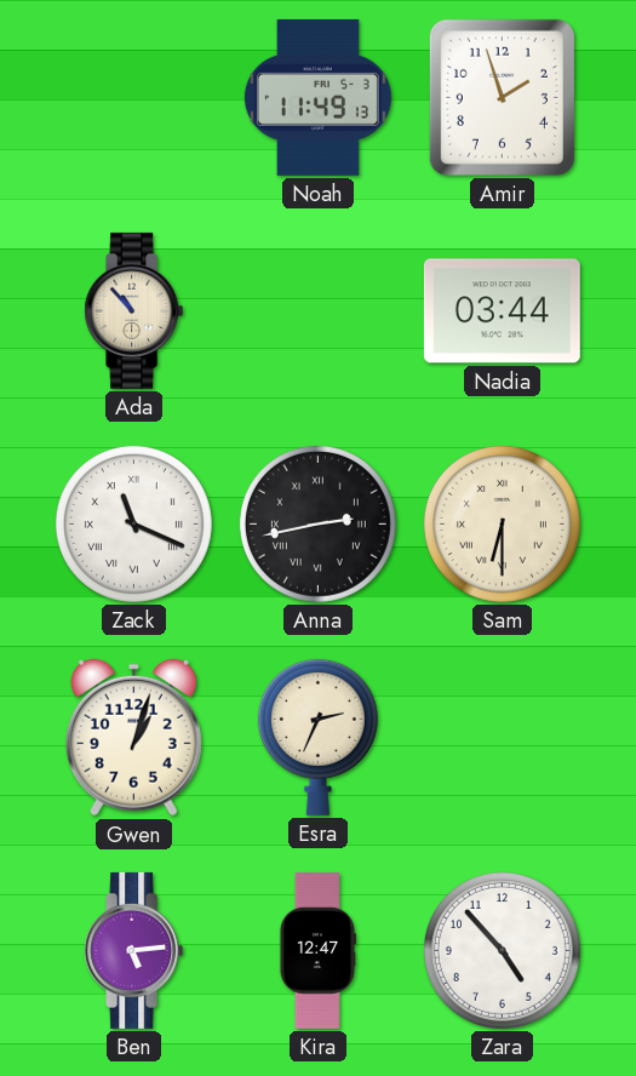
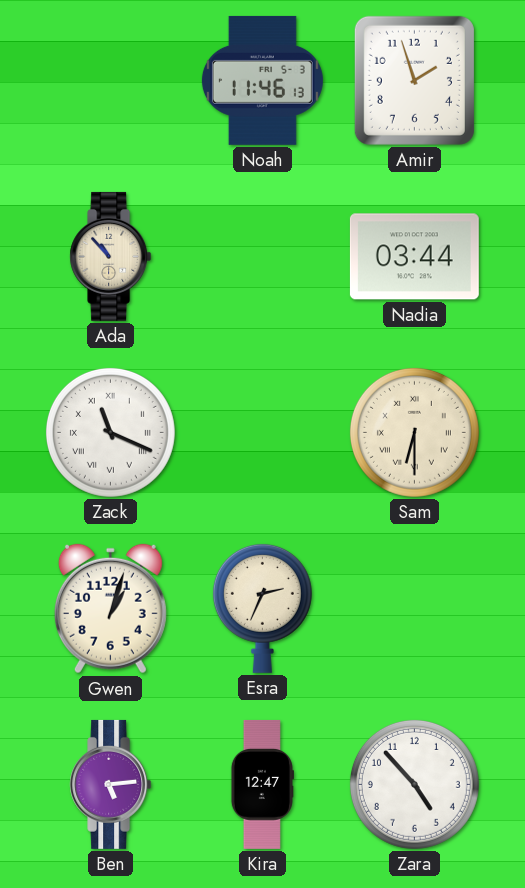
Noah: 11:49 -> 11:46 (262, 80)
Anna: 2:43 -> none (317, 523)
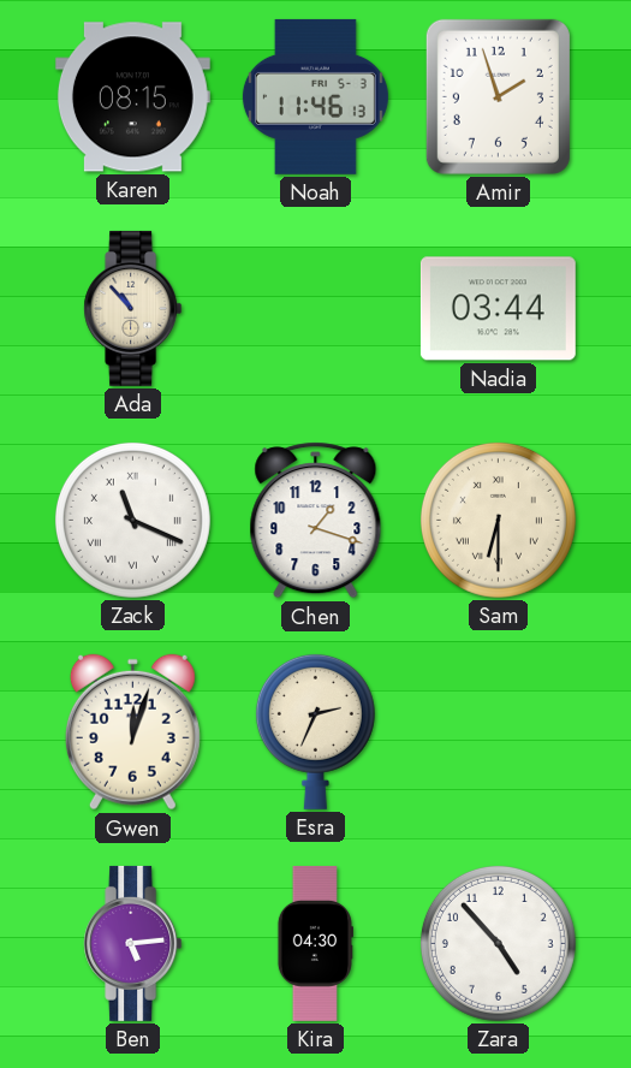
Karen: none -> 08:15 (132, 97)
Chen: none -> 1:18 (316, 521)
Gwen: 1:03 -> 12:03 (132, 732)
Kira: 12:47 -> 04:30 (315, 943)
